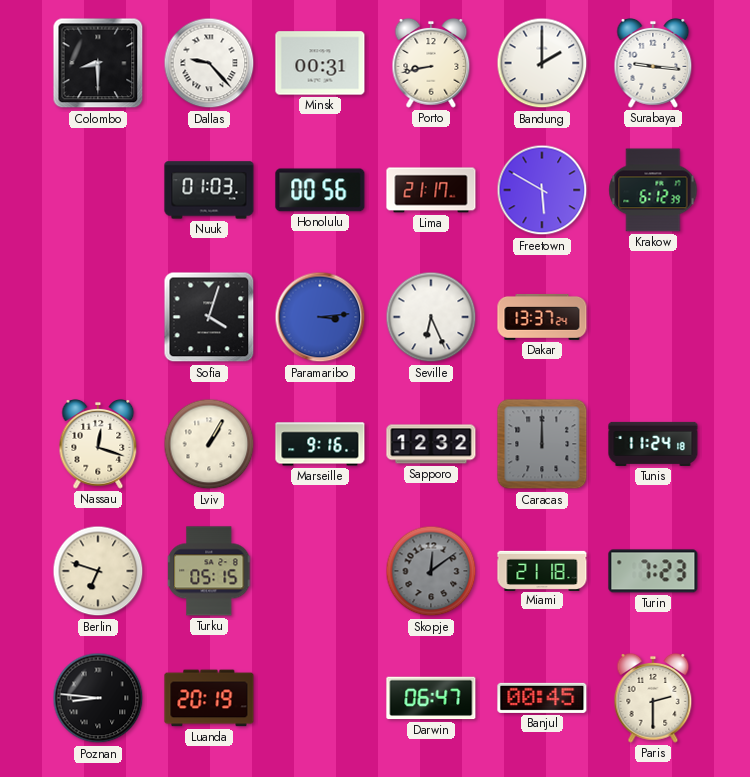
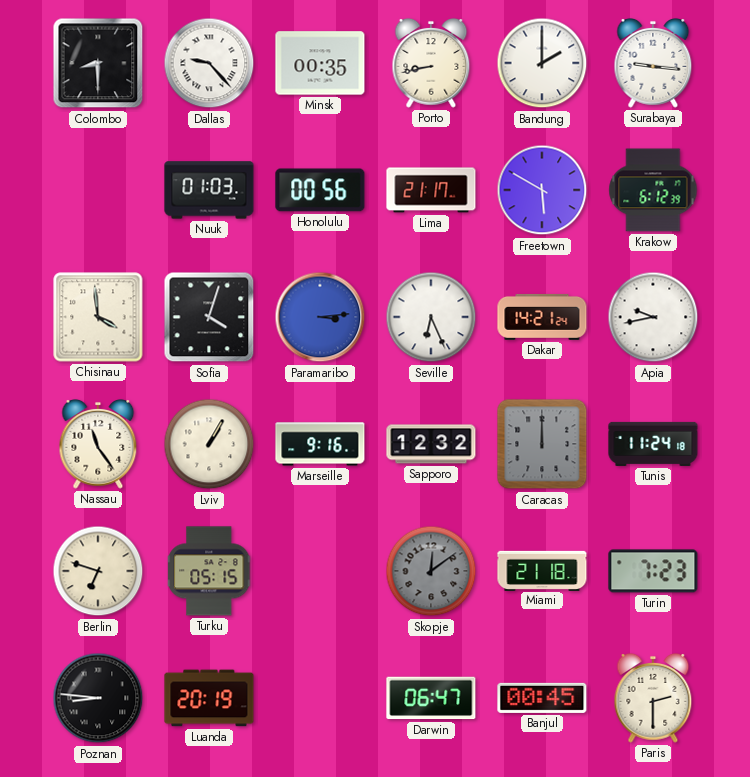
Minsk: 00:31 -> 00:35 (320, 63)
Chisinau: none -> 3:59 (98, 317)
Dakar: 13:37 -> 14:21 (542, 317)
Apia: none -> 9:43 (653, 317)
Nassau: 12:18 -> 11:24 (98, 445)
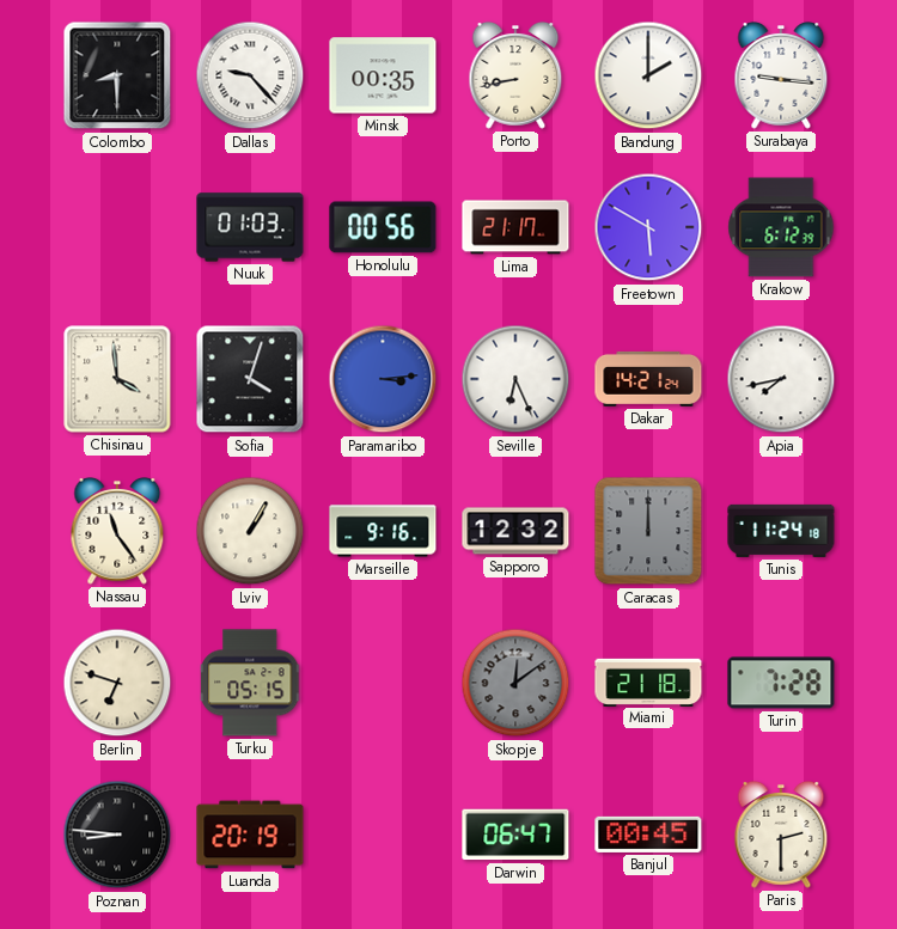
Apia: 9:43 -> 7:43 (781, 379)
Turin: 7:23 -> 7:28 (781, 683)
